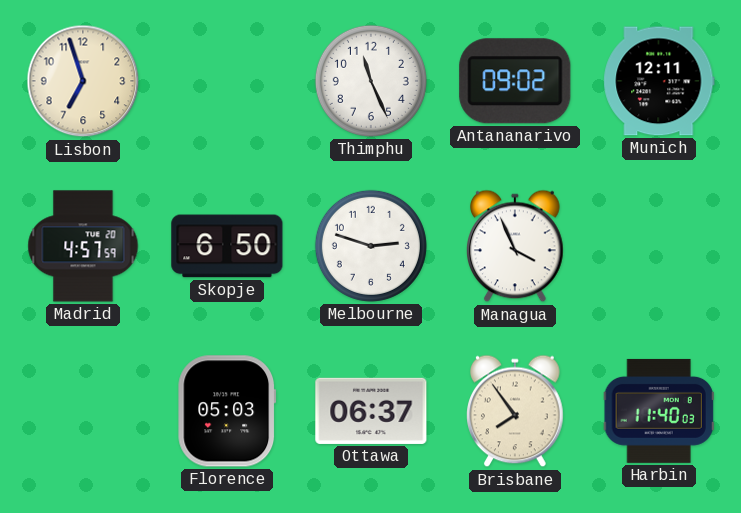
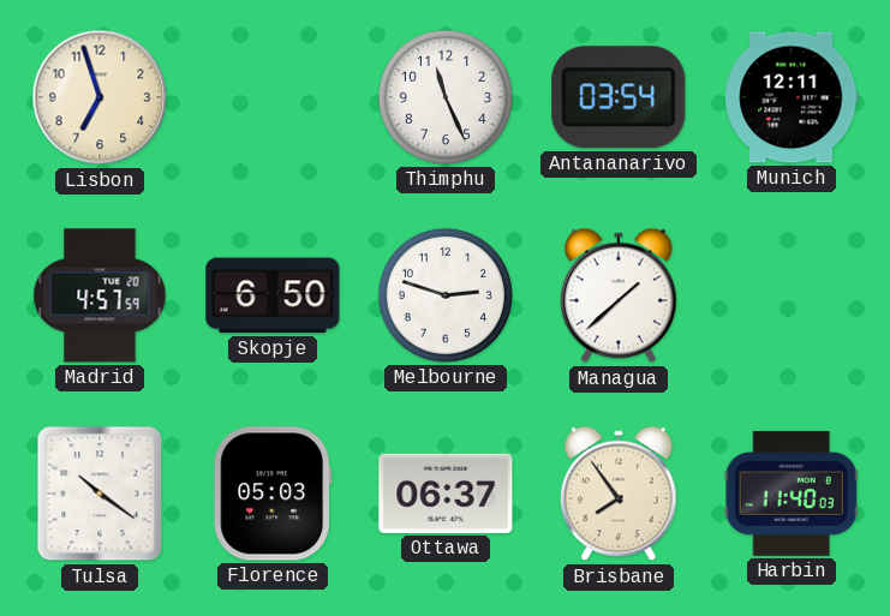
Antananarivo: 09:02 -> 03:54 (619, 97)
Managua: 3:56 -> 1:38 (620, 295)
Tulsa: none -> 10:21 (100, 494)
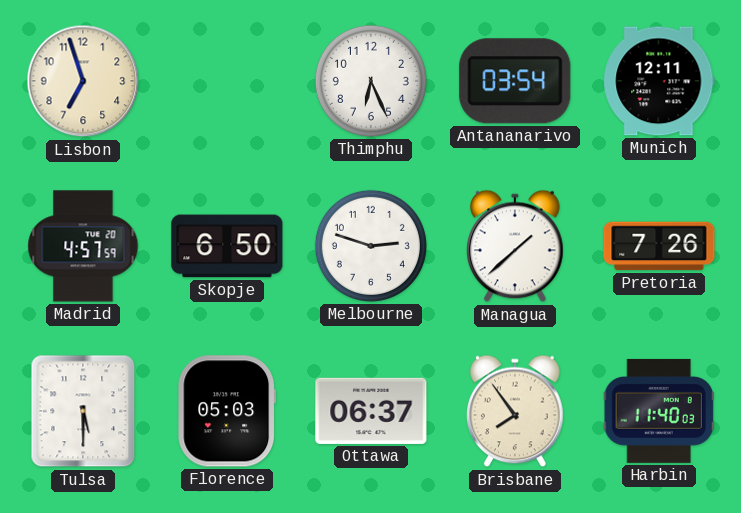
Thimphu: 11:26 -> 6:26 (371, 81)
Pretoria: none -> 7:26 (659, 246)
Tulsa: 10:21 -> 5:30 (83, 411)
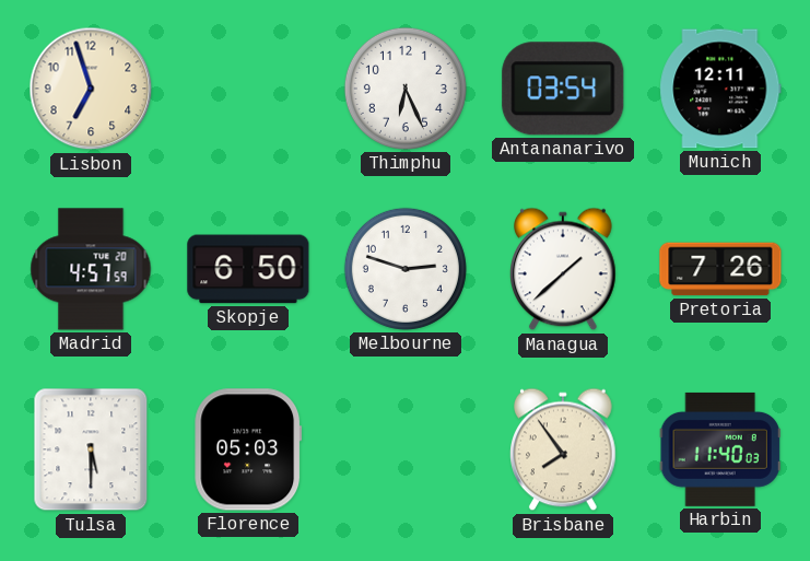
Ottawa: 06:37 -> none (371, 411)
